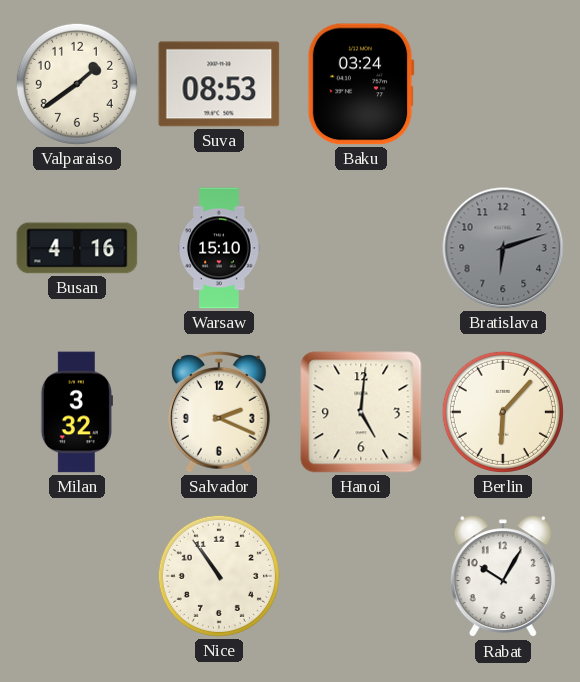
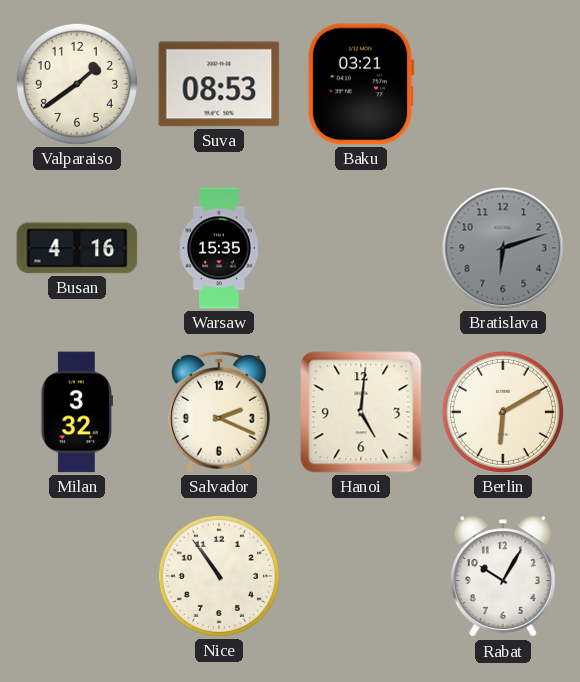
Baku: 03:24 -> 03:21 (361, 84)
Warsaw: 15:10 -> 15:35 (219, 248)
Berlin: 6:07 -> 6:10 (503, 412)
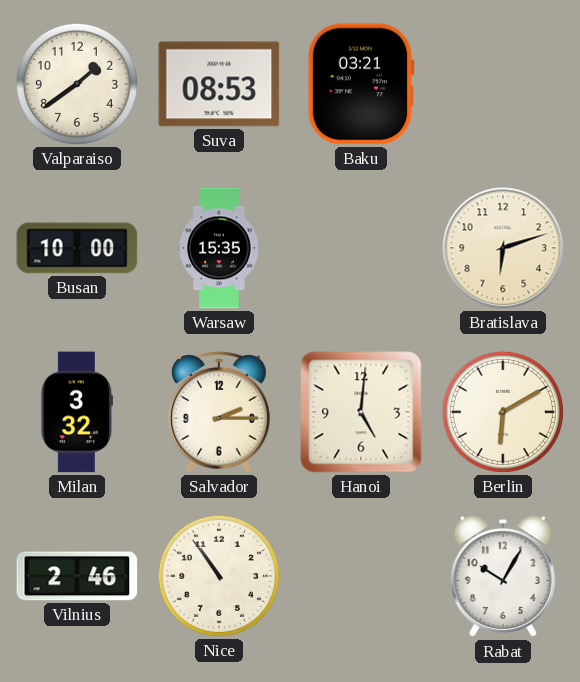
Busan: 4:16 -> 10:00 (77, 248)
Bratislava dial: grey -> cream (503, 248)
Salvador: 2:19 -> 2:15 (220, 412)
Vilnius: none -> 2:46 (77, 576)
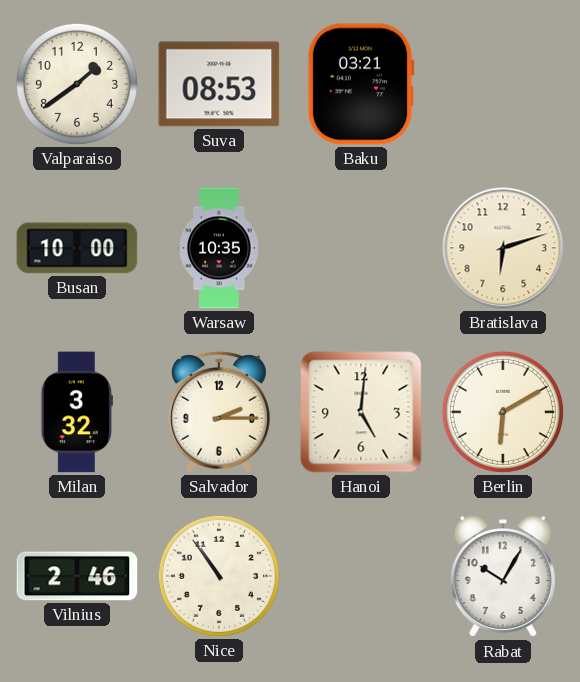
Warsaw: 15:35 -> 10:35 (219, 248)
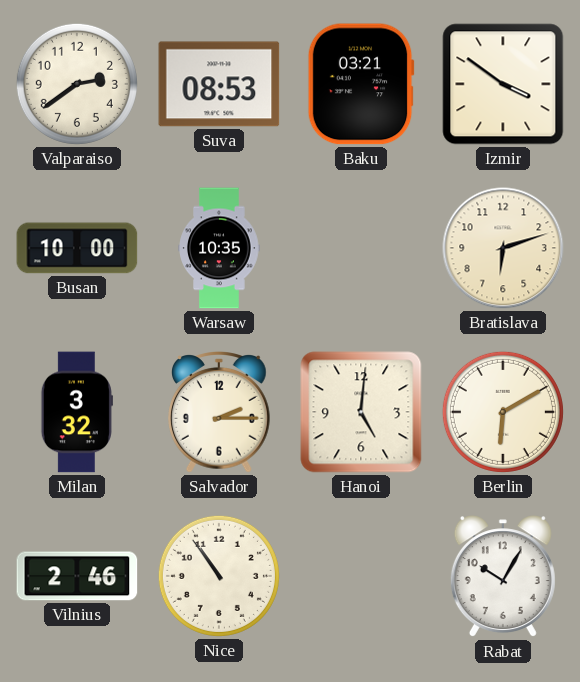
Valparaiso: 1:39 -> 2:39 (77, 84)
Izmir: none -> 3:51 (503, 84)
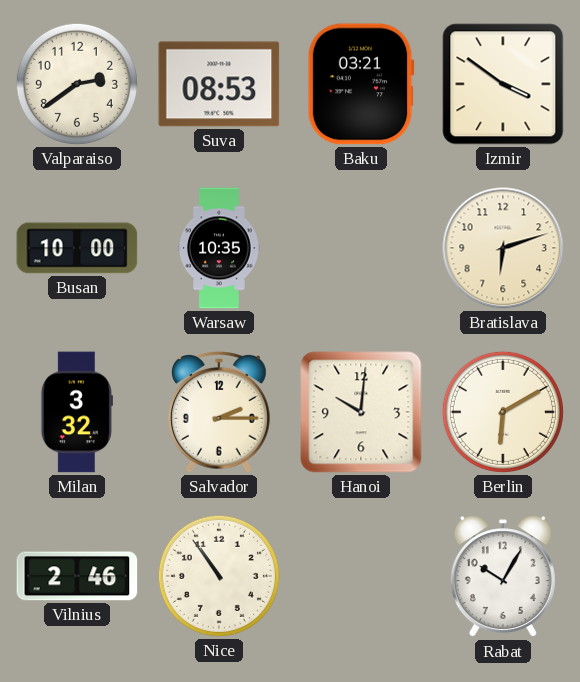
Hanoi: 5:01 -> 10:01 (361, 412)
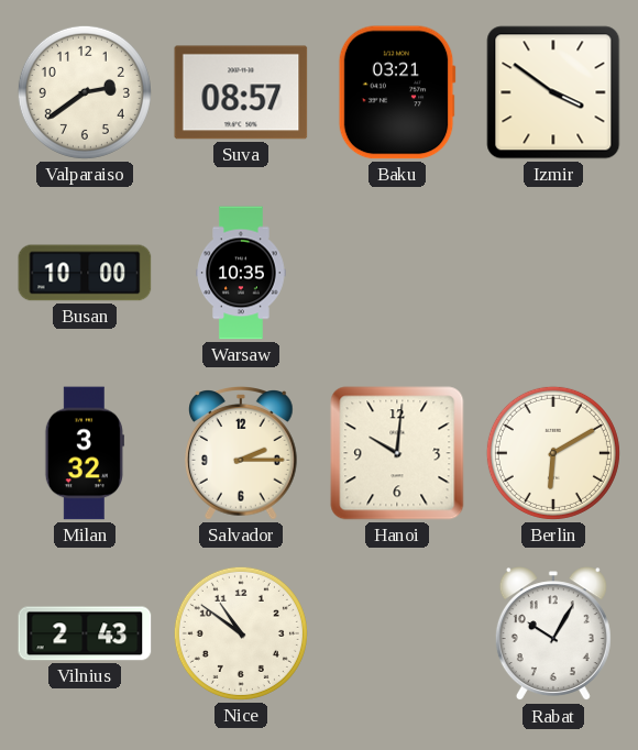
Suva: 08:53 -> 08:57 (241, 92)
Bratislava: 6:12 -> none (503, 248)
Vilnius: 2:46 -> 2:43 (85, 633)
Nice: 10:54 -> 10:51 (241, 633)
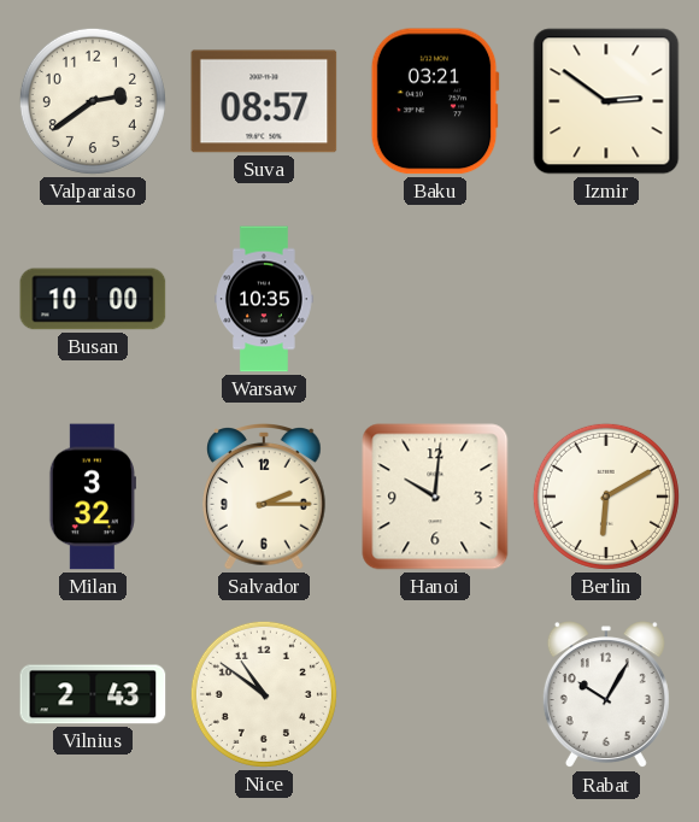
Izmir: 3:51 -> 2:51 (606, 101)
